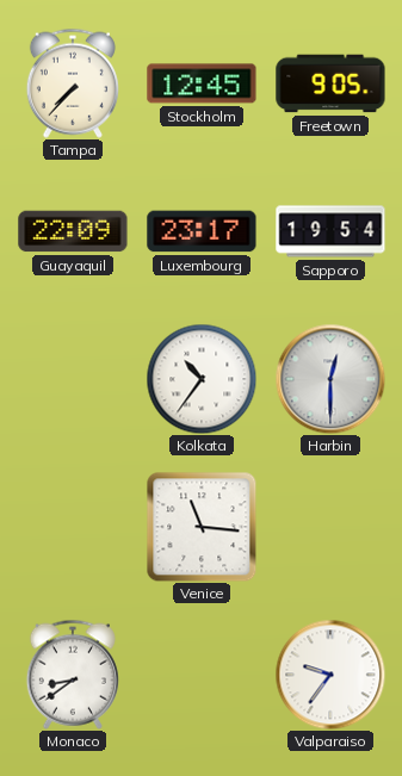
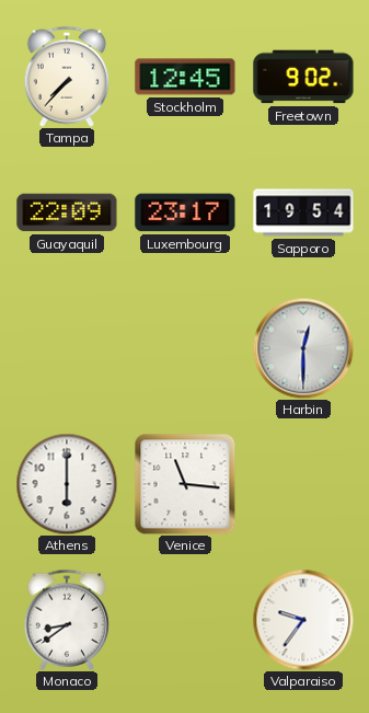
Freetown: 9:05 -> 9:02 (303, 77)
Kolkata: 10:36 -> none (202, 379)
Athens: none -> 6:00 (67, 484)
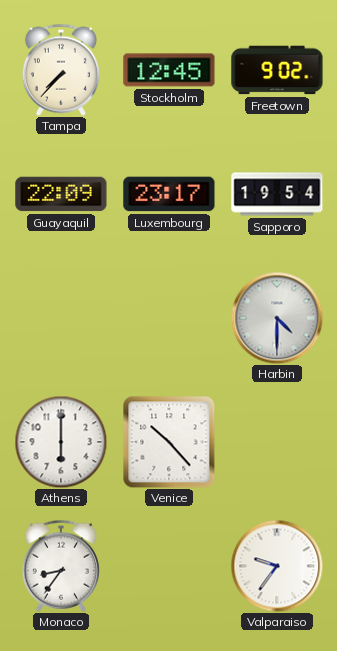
Harbin: 12:30 -> 4:30 (277, 318)
Venice: 11:16 -> 10:23 (169, 442)
Monaco: 8:39 -> 8:36 (61, 566)
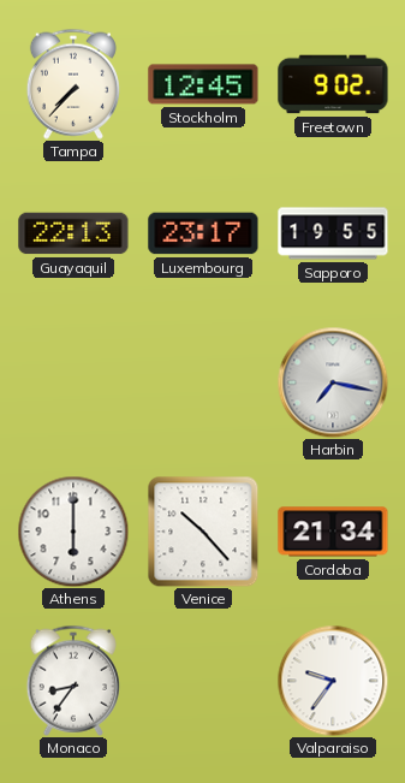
Guayaquil: 22:09 -> 22:13 (73, 233)
Sapporo: 19:54 -> 19:55 (333, 233)
Harbin: 4:30 -> 7:17 (333, 382)
Cordoba: none -> 21:34 (333, 532)
